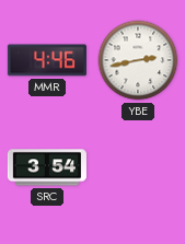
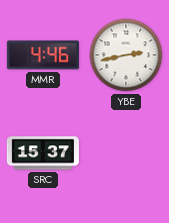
SRC: 3:54 -> 15:37 (43, 153)
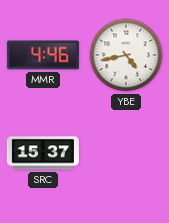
YBE: 2:43 -> 4:43 (126, 55)
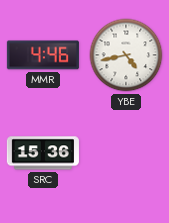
SRC: 15:37 -> 15:36 (43, 153)
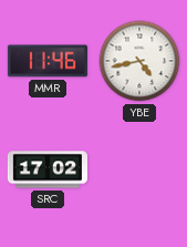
MMR: 4:46 -> 11:46 (48, 61)
SRC: 15:36 -> 17:02 (48, 169)
